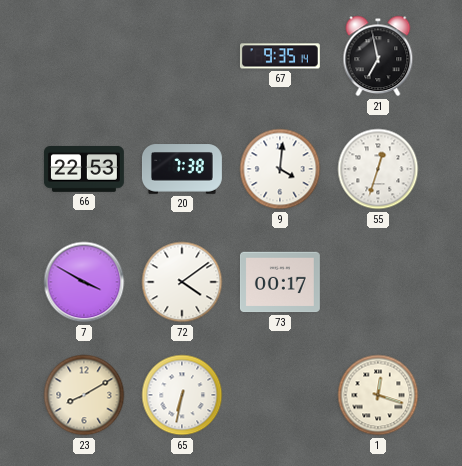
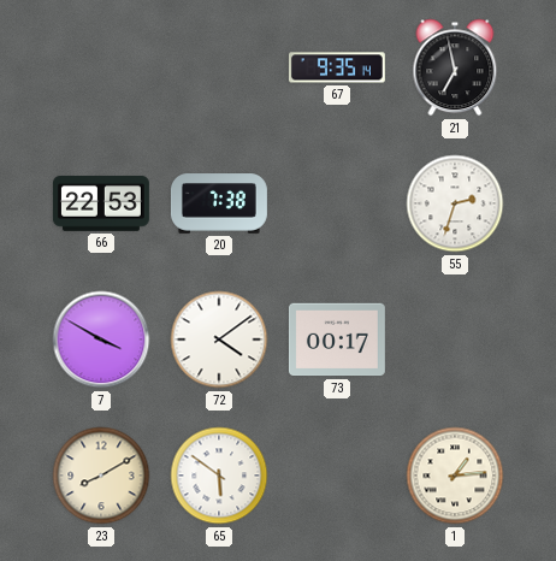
9: 4:01 -> none (280, 169)
55: 12:33 -> 2:33 (455, 203)
65: 6:32 -> 5:51 (219, 476)
1: 12:18 -> 1:14 (455, 476)
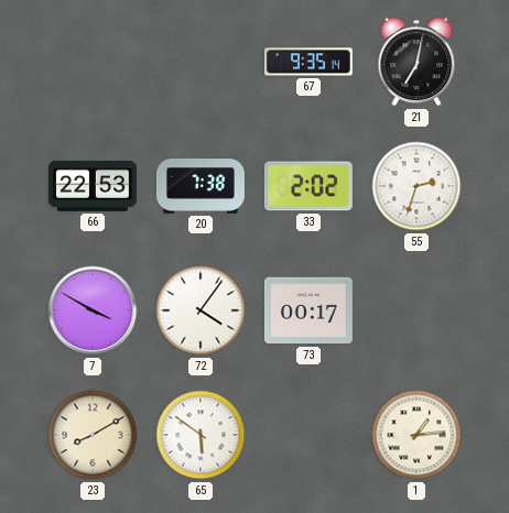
21: 6:58 -> 7:02 (416, 62)
33: none -> 2:02 (308, 186)
72: 4:09 -> 4:06 (201, 310)
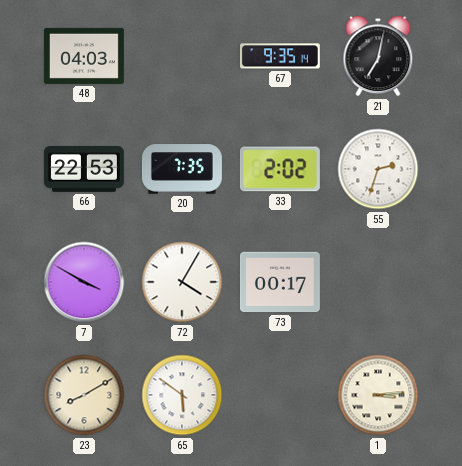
48: none -> 04:03 (84, 56)
20: 7:38 -> 7:35 (182, 169)
72: 4:06 -> 4:05 (182, 282)
1: 1:14 -> 3:14 (378, 395)
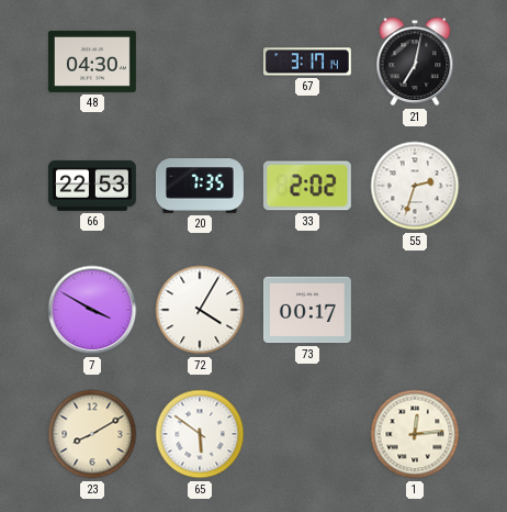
48: 04:03 -> 04:30 (92, 62)
67: 9:35 -> 3:17 (307, 62)
1: 3:14 -> 12:14 (415, 434)
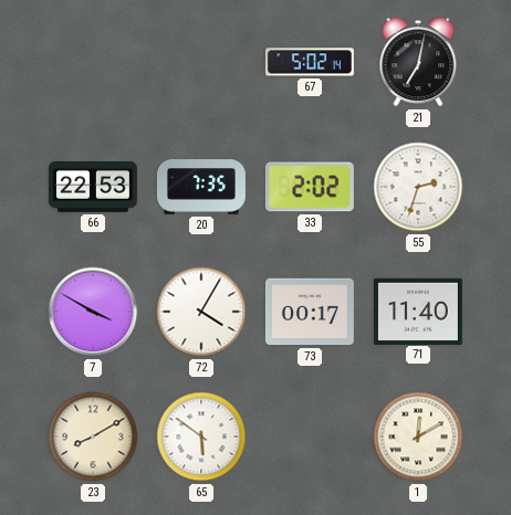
48: 04:30 -> none (92, 62)
67: 3:17 -> 5:02 (310, 62)
71: none -> 11:40 (418, 311)
1: 12:14 -> 12:10 (418, 437)
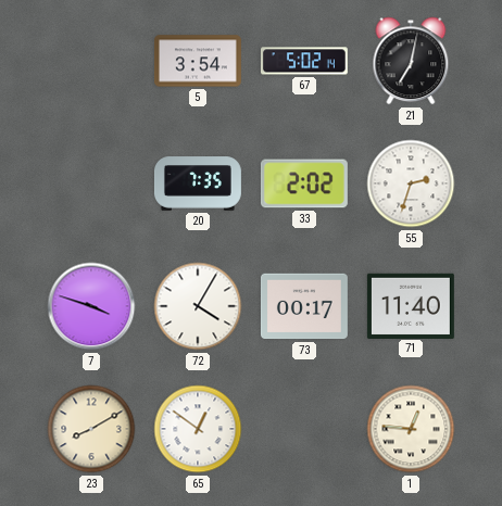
5: none -> 3:54 (198, 61)
66: 22:53 -> none (93, 188)
7: 3:50 -> 3:48 (91, 306)
65: 5:51 -> 12:51 (198, 429)
1: 12:10 -> 12:46 (411, 429)
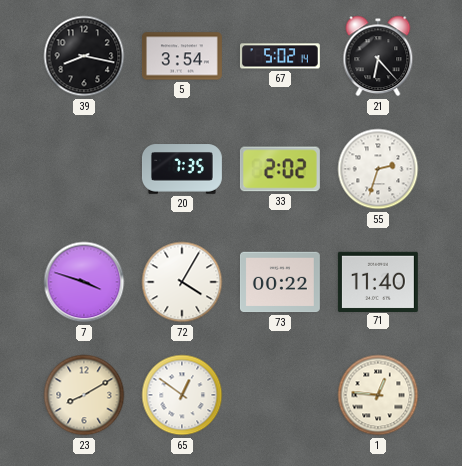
39: none -> 8:17 (84, 56)
21: 7:02 -> 6:23 (378, 56)
73: 00:17 -> 00:22 (280, 282)
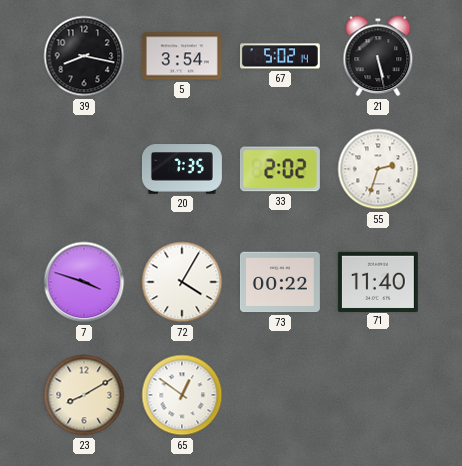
21: 6:23 -> 5:28 (378, 56)
1: 12:46 -> none (378, 395)
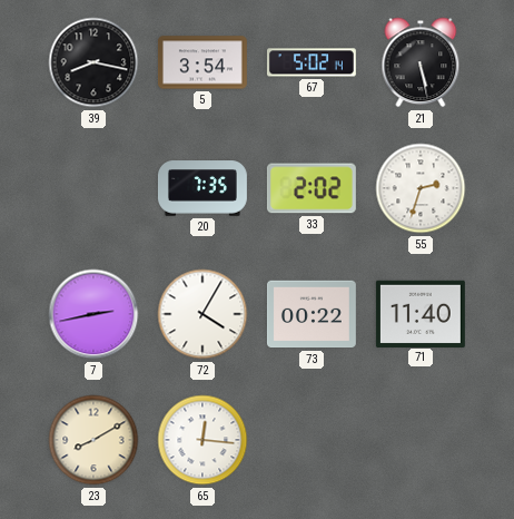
7: 3:48 -> 2:43 (93, 314)
65: 12:51 -> 12:16 (202, 440)
